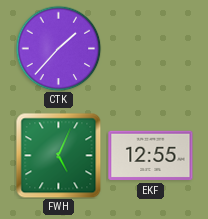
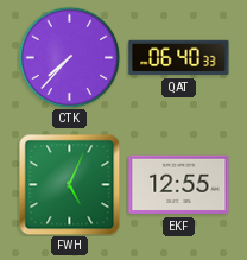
CTK: 1:37 -> 7:37 (69, 57)
QAT: none -> 06:40 (179, 58)
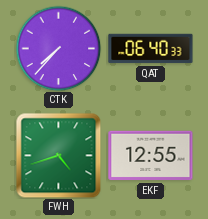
FWH: 5:04 -> 4:42 (58, 155)
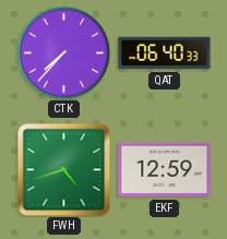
EKF: 12:55 -> 12:59 (165, 170)
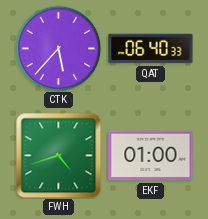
CTK: 7:37 -> 5:37 (58, 48)
EKF: 12:59 -> 01:00 (151, 156)
